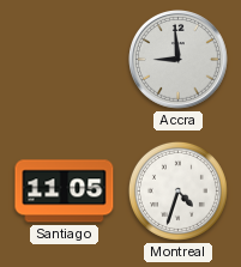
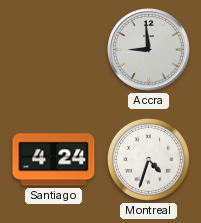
Santiago: 11:05 -> 4:24 (54, 160)
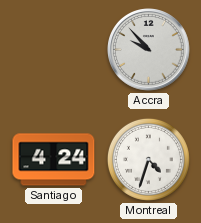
Accra: 8:59 -> 9:53 (149, 50)
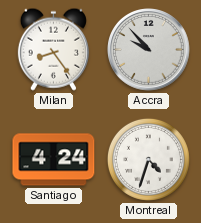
Milan: none -> 8:24 (53, 49)
